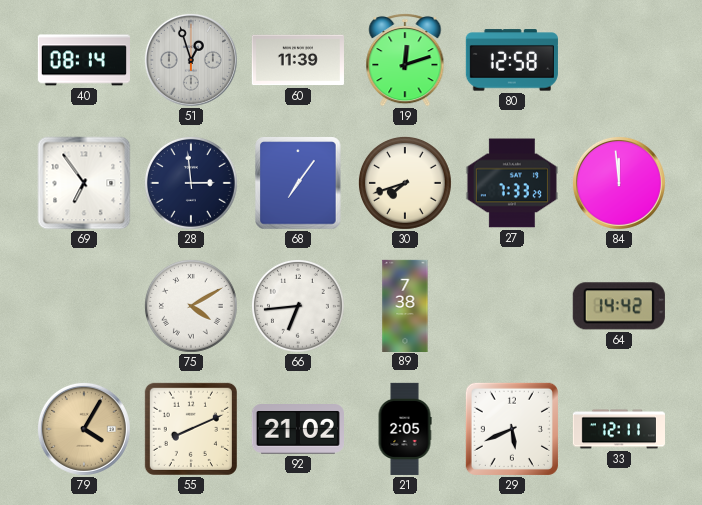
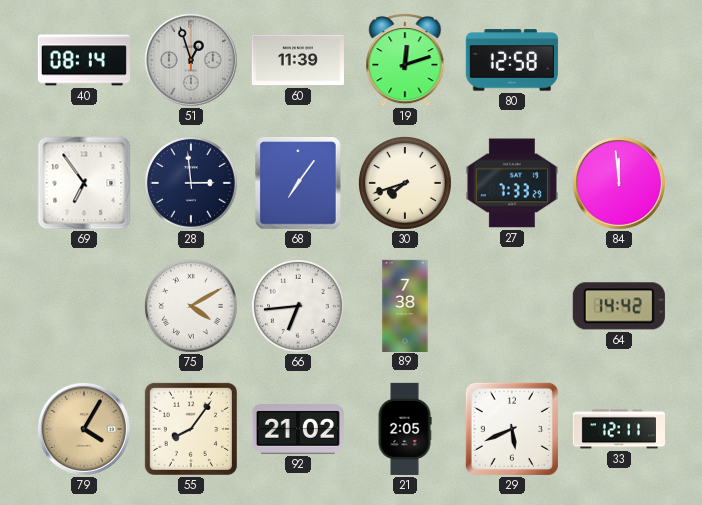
55: 8:11 -> 8:06 (191, 429)
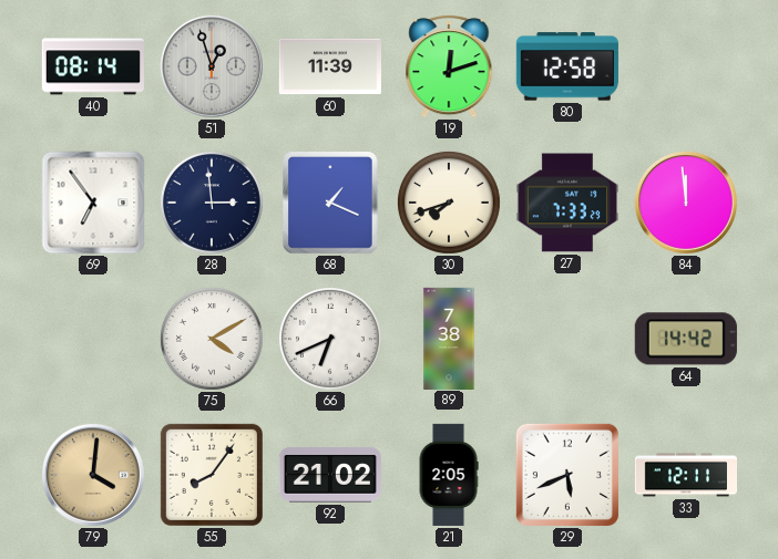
68: 7:06 -> 1:19 (330, 203)
66: 6:44 -> 6:41 (330, 339)
79: 4:05 -> 4:01 (93, 475)
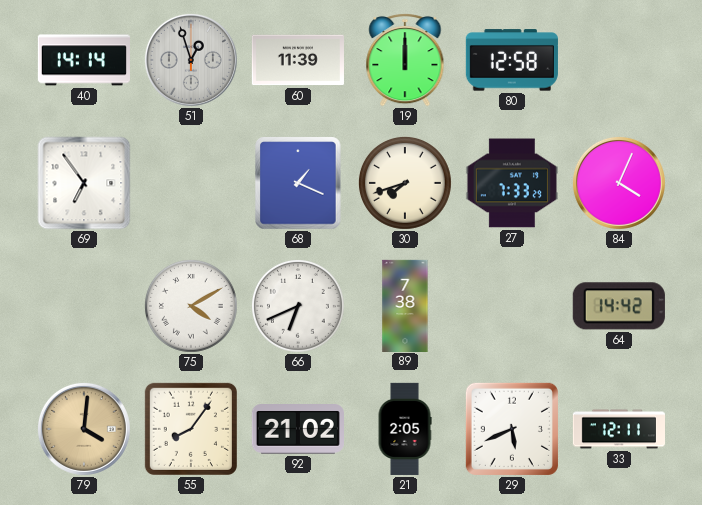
40: 08:14 -> 14:14 (84, 60)
19: 12:12 -> 12:00 (405, 60)
28: 2:59 -> none (212, 203)
84: 11:59 -> 4:04 (619, 183)
